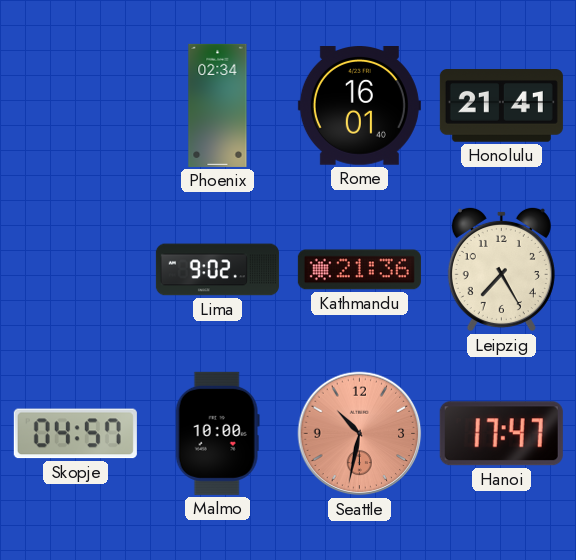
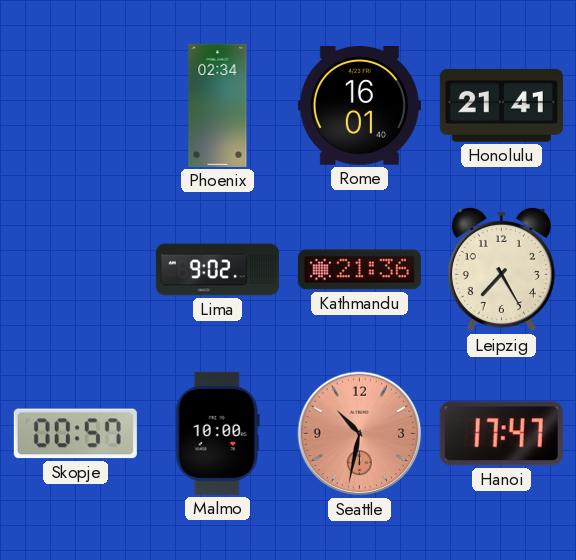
Skopje: 04:57 -> 00:57 (75, 434)
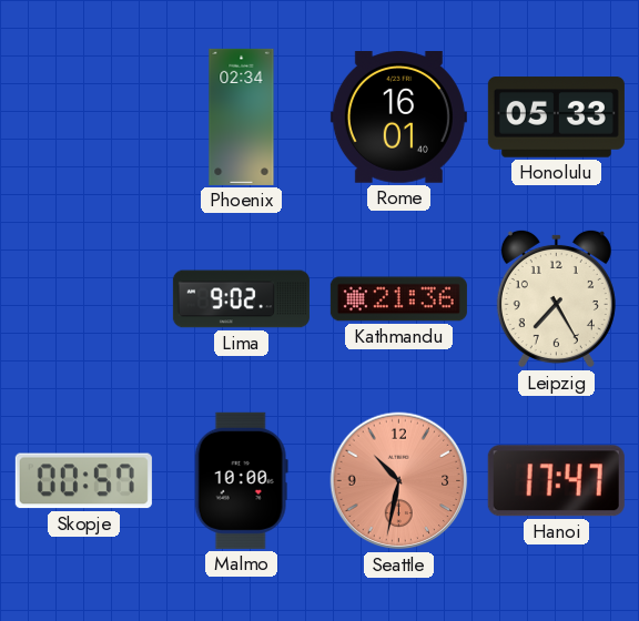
Honolulu: 21:41 -> 05:33 (556, 118)
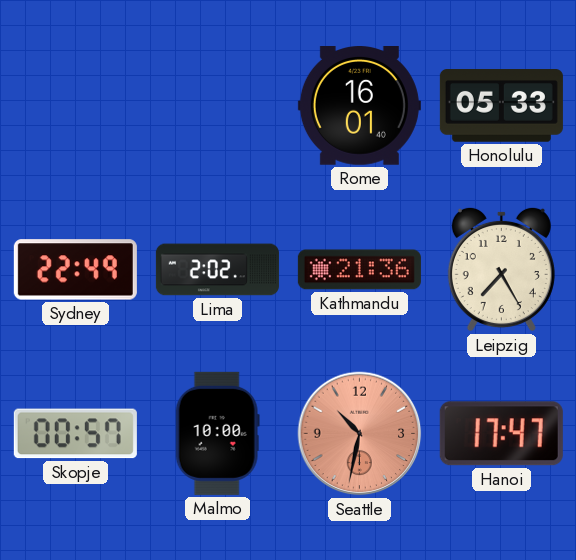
Phoenix: 02:34 -> none (242, 116)
Sydney: none -> 22:49 (75, 270)
Lima: 9:02 -> 2:02 (217, 270)
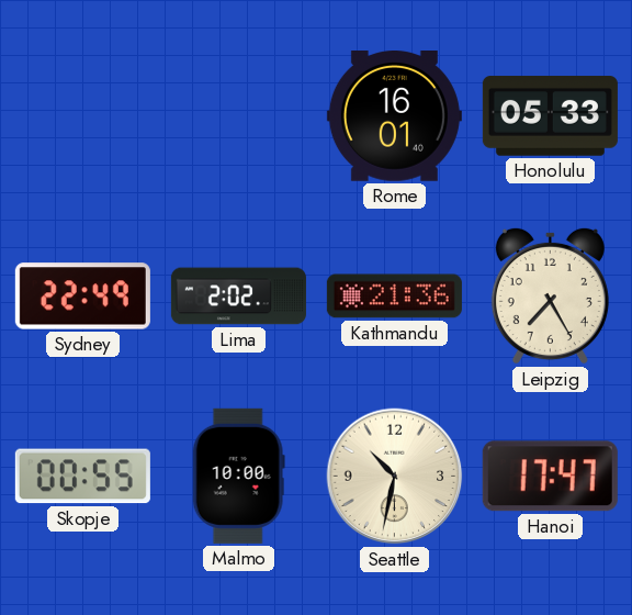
Skopje: 00:57 -> 00:55 (82, 477)
Seattle dial: salmon -> cream (395, 477)
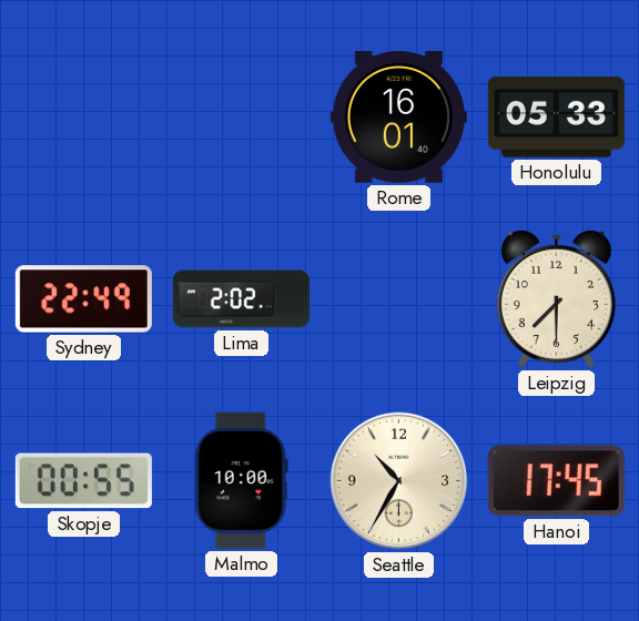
Kathmandu: 21:36 -> none (394, 297)
Leipzig: 7:25 -> 7:30 (556, 298)
Seattle: 10:32 -> 10:35 (399, 481)
Hanoi: 17:47 -> 17:45 (556, 481)
